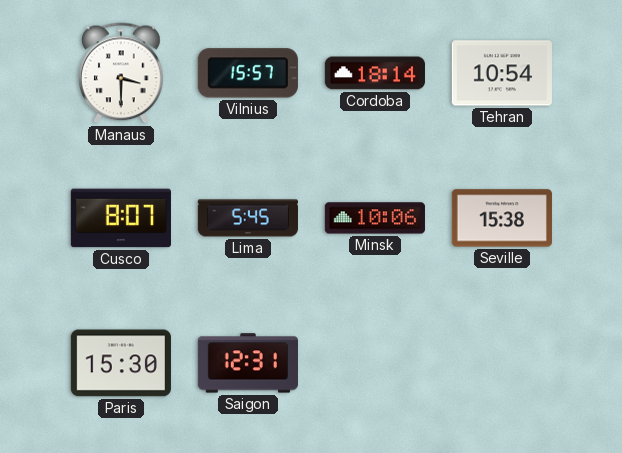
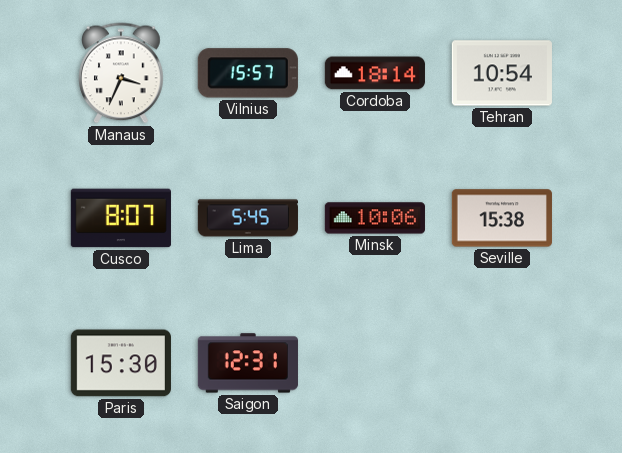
Manaus: 3:30 -> 3:34 (121, 73)
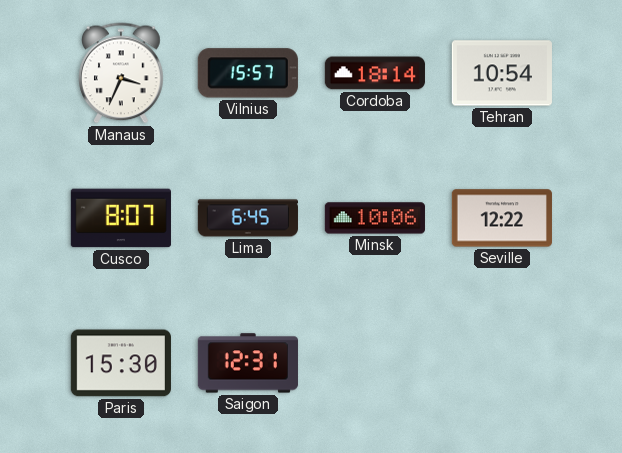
Lima: 5:45 -> 6:45 (248, 218)
Seville: 15:38 -> 12:22 (502, 218)
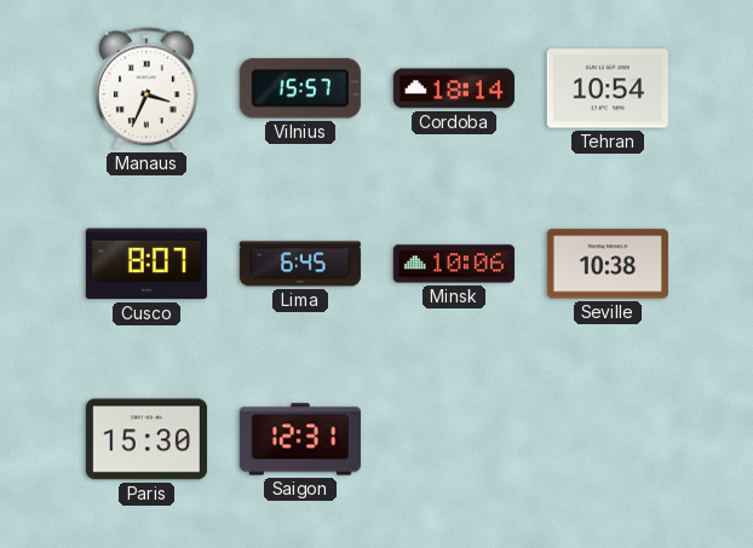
Seville: 12:22 -> 10:38 (608, 264)
